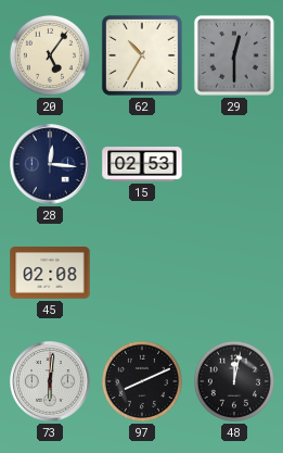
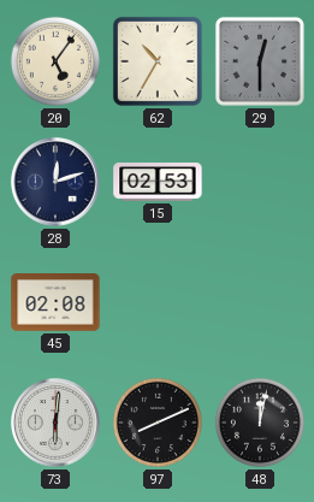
28: 12:16 -> 12:12 (55, 182)
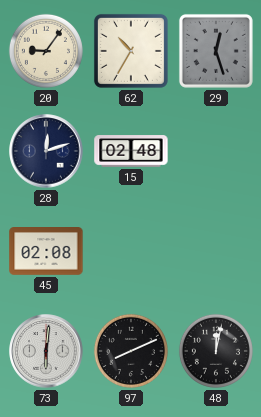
20: 5:06 -> 9:06 (46, 51)
29: 12:30 -> 12:27 (216, 51)
15: 02:53 -> 02:48 (131, 151)
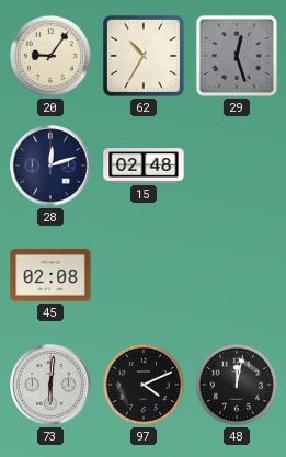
97: 8:11 -> 4:11 (144, 385)
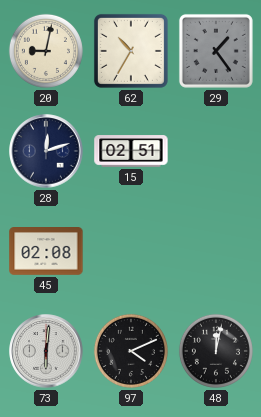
20: 9:06 -> 9:02 (46, 51)
29: 12:27 -> 1:24 (216, 51)
15: 02:48 -> 02:51 (131, 151)
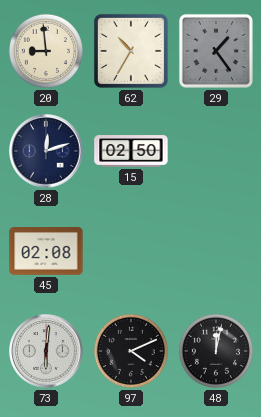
20: 9:02 -> 8:59 (46, 51)
15: 02:51 -> 02:50 (131, 151)
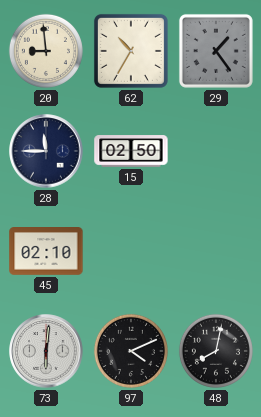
28: 12:12 -> 11:45 (46, 151)
45: 02:08 -> 02:10 (46, 252)
48: 12:02 -> 8:02 (216, 351)
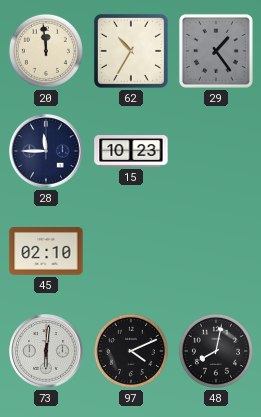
20: 8:59 -> 11:59 (46, 51)
15: 02:50 -> 10:23 (131, 151)
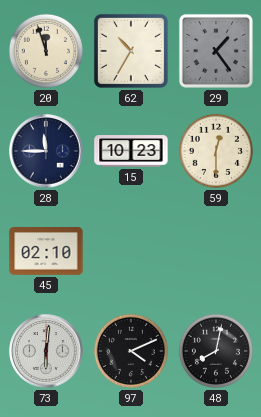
20: 11:59 -> 11:57 (46, 51)
59: none -> 12:30 (216, 151)
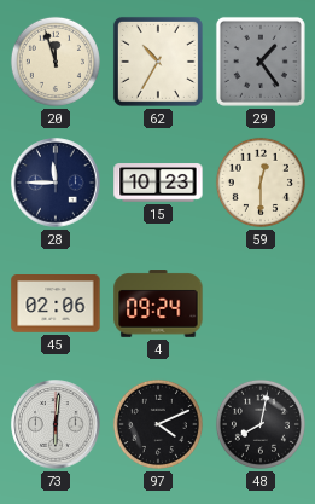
45: 02:10 -> 02:06 (56, 305)
4: none -> 09:24 (158, 303)
